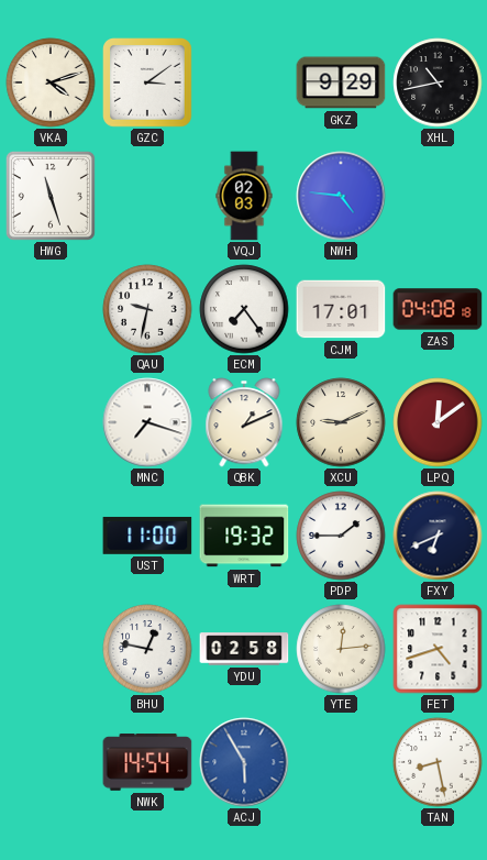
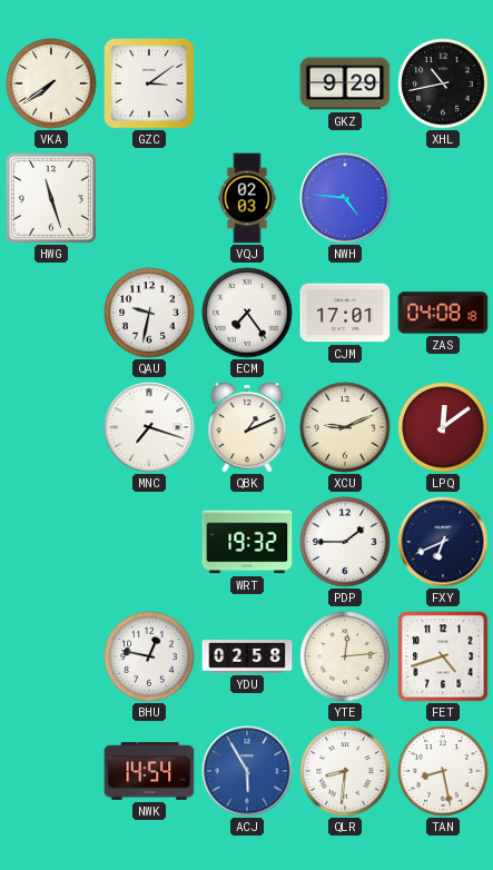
VKA: 4:12 -> 7:39 (51, 83)
UST: 11:00 -> none (147, 536)
QLR: none -> 8:31 (345, 771)
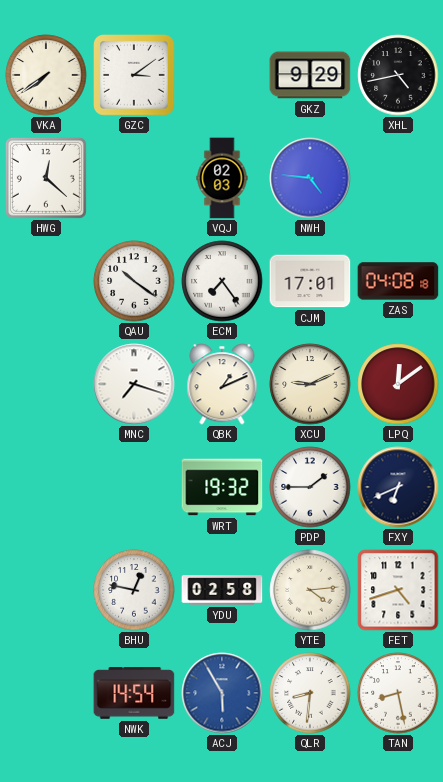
XHL: 10:43 -> 4:43 (398, 75)
HWG: 11:27 -> 12:22 (46, 178)
QAU: 9:32 -> 10:21 (134, 281)
YTE: 12:14 -> 4:14 (310, 590)
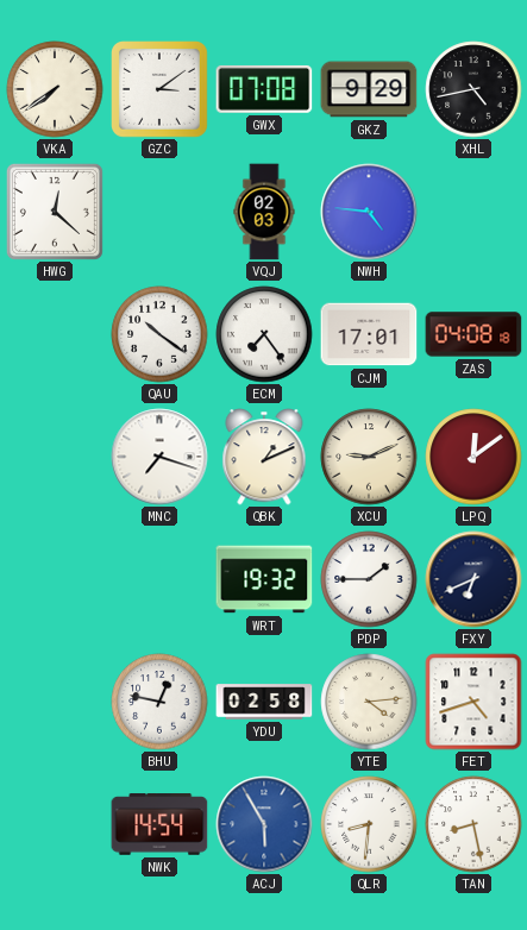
GWX: none -> 07:08 (264, 89)
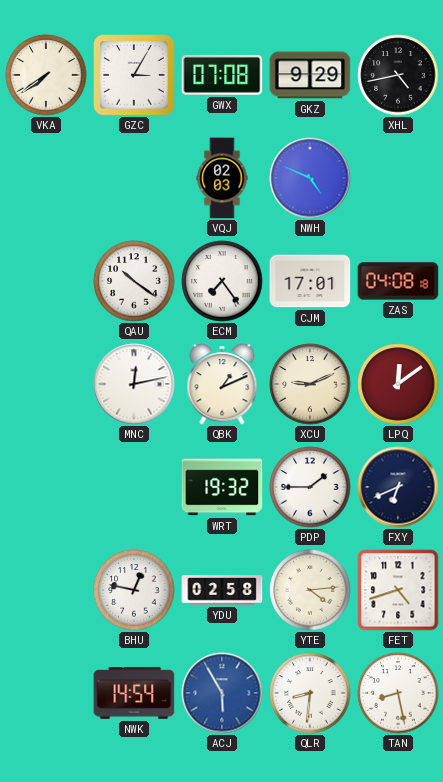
GZC: 3:09 -> 3:05 (135, 76)
HWG: 12:22 -> none (55, 212)
NWH: 4:46 -> 4:49 (310, 178)
MNC: 7:18 -> 12:13 (134, 384)
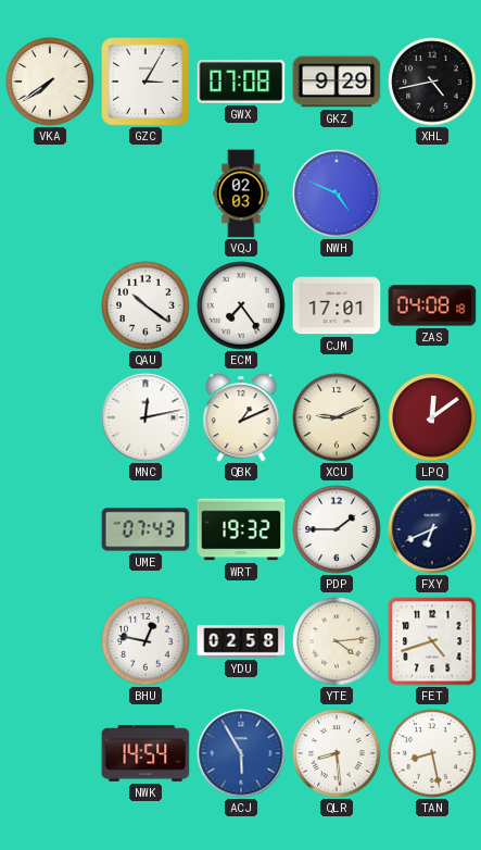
UME: none -> 07:43 (145, 529)
QLR: 8:31 -> 8:29 (337, 753)
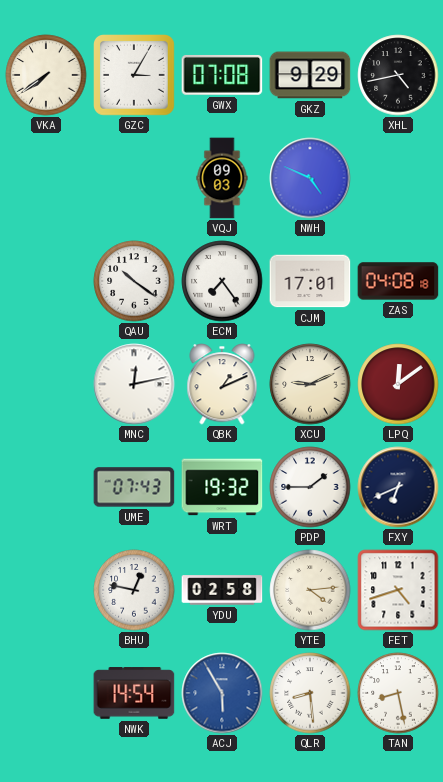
VQJ: 02:03 -> 09:03 (222, 178)
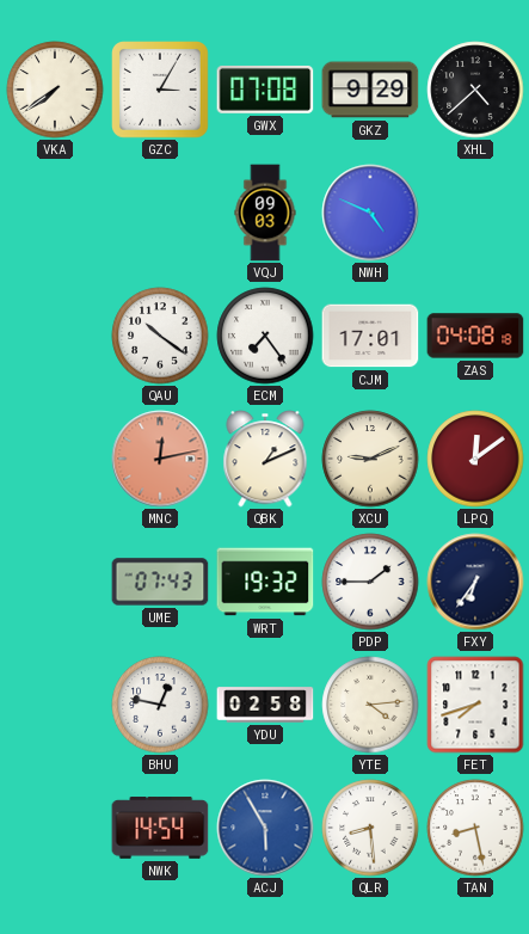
XHL: 4:43 -> 4:38 (475, 90)
MNC dial: white -> salmon (160, 459)
FXY: 6:41 -> 6:36 (475, 582)
FET: 4:42 -> 7:42 (475, 705)
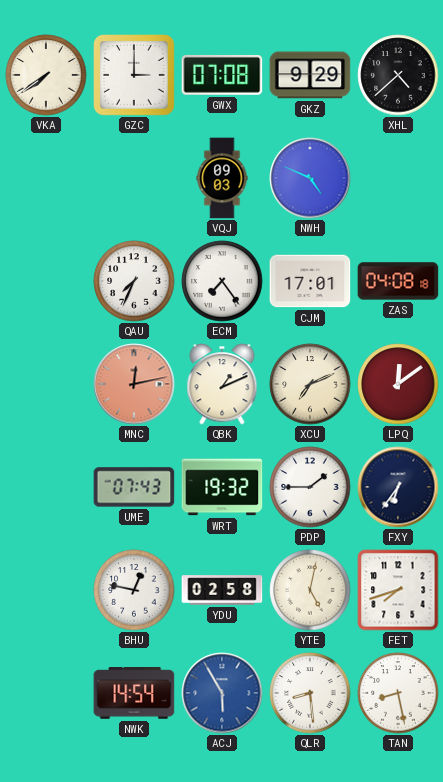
GZC: 3:05 -> 3:00 (135, 76)
QAU: 10:21 -> 7:34 (134, 281)
XCU: 9:11 -> 7:11 (310, 384)
YTE: 4:14 -> 5:02 (310, 590)
